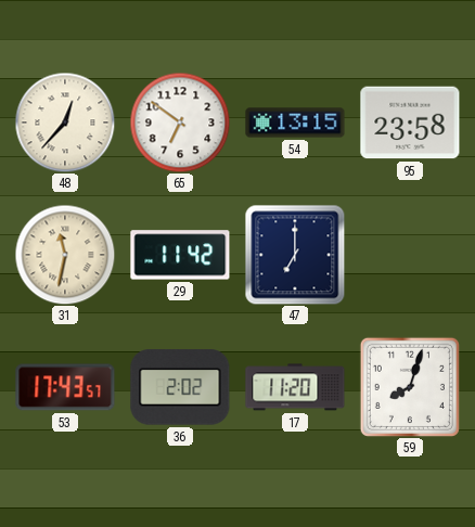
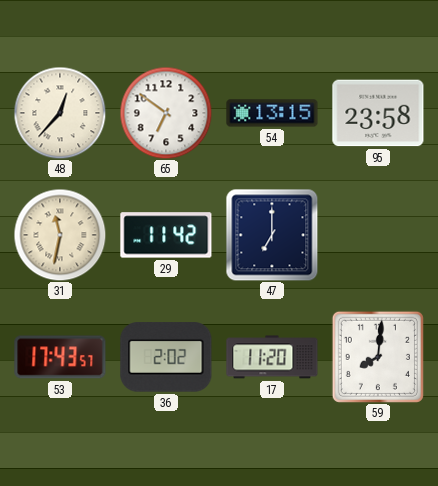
59: 8:03 -> 8:01 (378, 357)
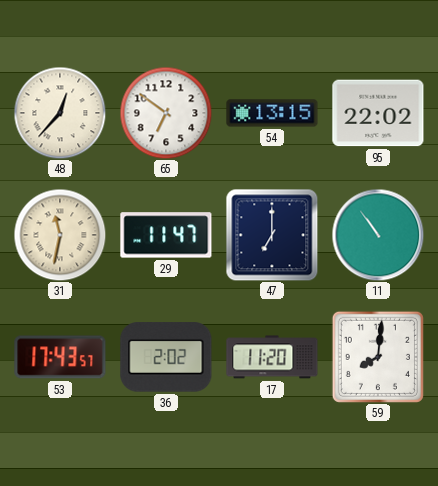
95: 23:58 -> 22:02 (378, 113)
29: 11:42 -> 11:47 (166, 235)
11: none -> 10:54 (378, 235)
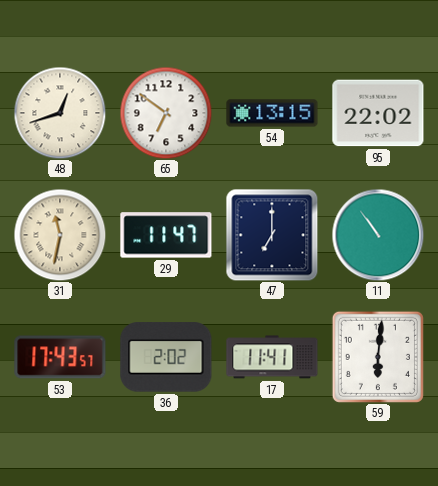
48: 12:37 -> 12:42 (60, 113)
17: 11:20 -> 11:41 (272, 357)
59: 8:01 -> 6:01 (378, 357)
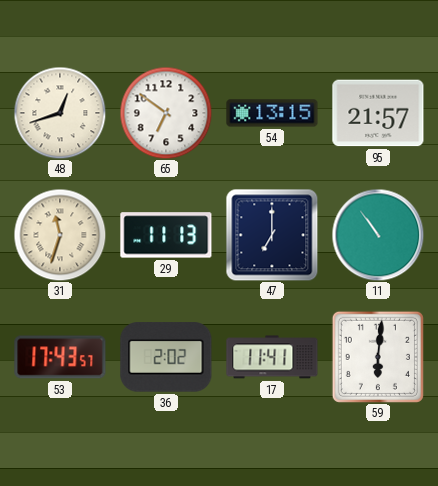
95: 22:02 -> 21:57 (378, 113)
31: 11:32 -> 11:33 (60, 235)
29: 11:47 -> 11:13 (166, 235)
